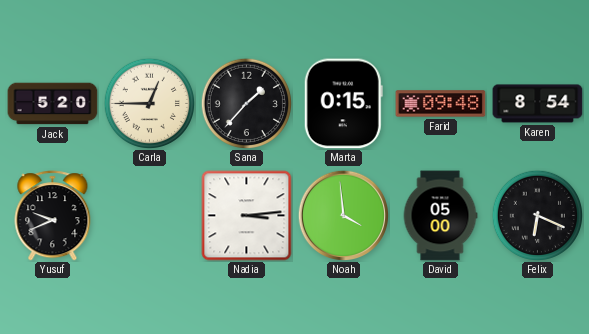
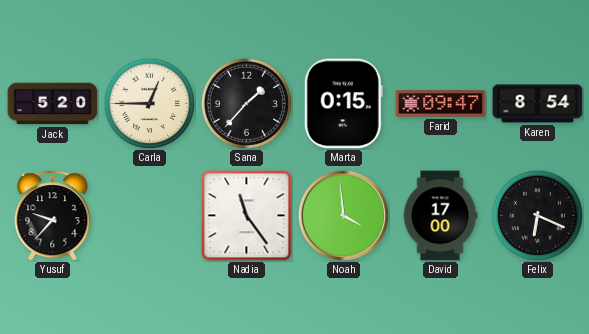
Farid: 09:48 -> 09:47 (441, 104)
Yusuf: 9:41 -> 9:37 (53, 216)
Nadia: 3:14 -> 11:24 (247, 216)
David: 05:00 -> 17:00 (440, 216)
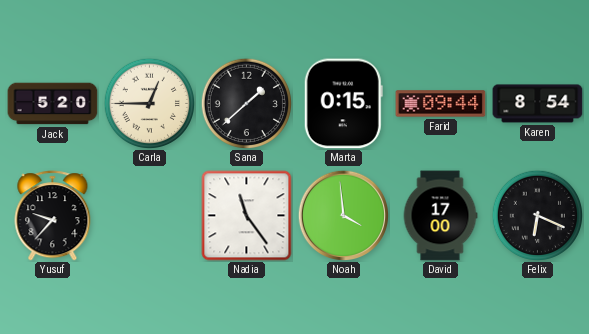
Sana: 1:37 -> 1:38 (246, 103)
Farid: 09:47 -> 09:44 (441, 104)
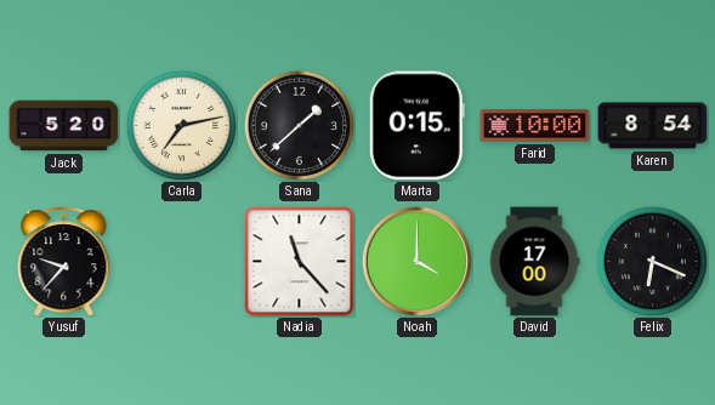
Carla: 12:45 -> 7:13 (181, 125)
Farid: 09:44 -> 10:00 (535, 126)
Nadia: 11:24 -> 11:23 (300, 262)
Noah: 3:59 -> 4:00 (416, 261)
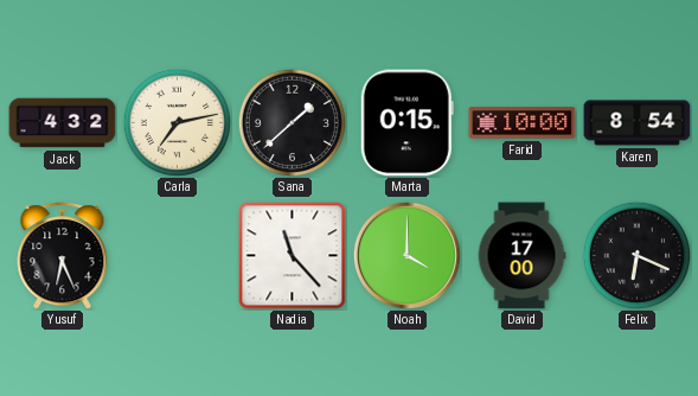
Jack: 5:20 -> 4:32 (63, 123)
Yusuf: 9:37 -> 6:26 (63, 256)
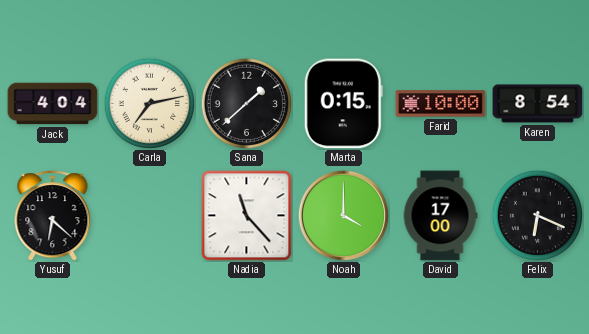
Jack: 4:32 -> 4:04 (53, 104)
Yusuf: 6:26 -> 6:22 (53, 216)
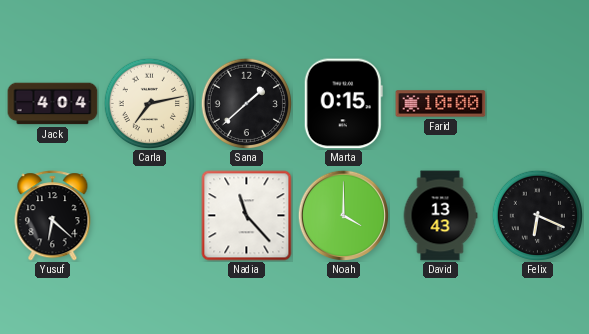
Karen: 8:54 -> none (538, 104)
David: 17:00 -> 13:43 (440, 216)
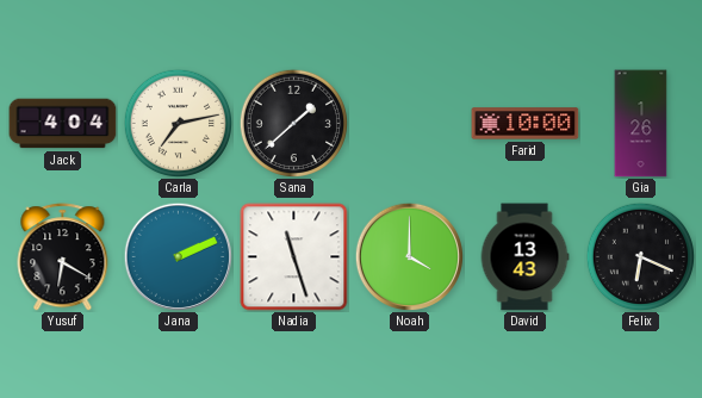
Marta: 0:15 -> none (343, 104)
Gia: none -> 1:26 (641, 124)
Yusuf: 6:22 -> 6:20 (63, 257)
Jana: none -> 2:11 (178, 256)
Nadia: 11:23 -> 11:27 (294, 257)
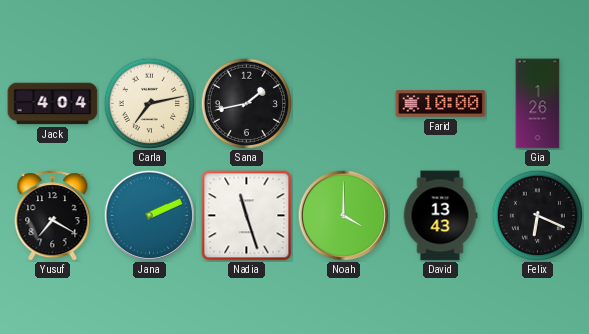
Sana: 1:38 -> 1:43 (246, 103)
Yusuf: 6:20 -> 7:20 (53, 216)
